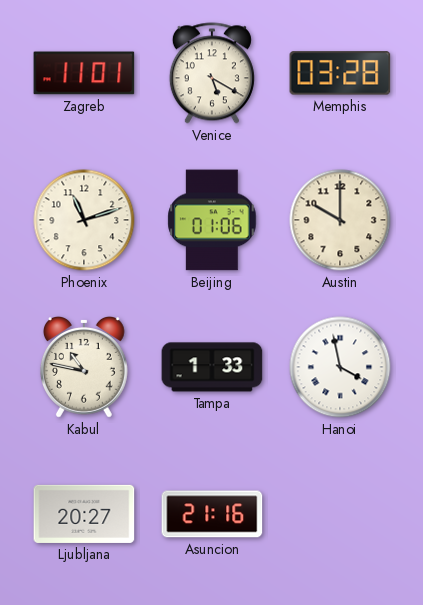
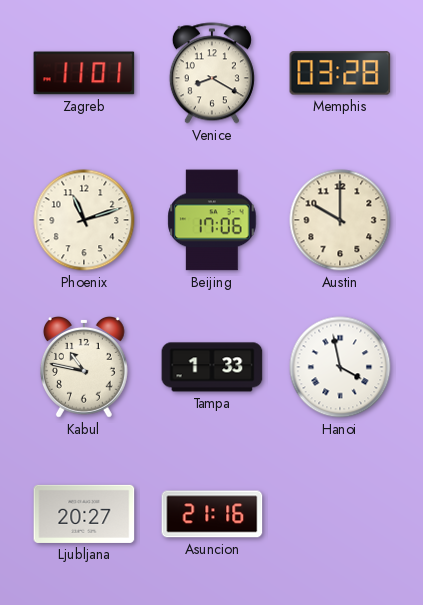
Venice: 5:20 -> 8:20 (212, 73)
Beijing: 01:06 -> 17:06 (212, 220)
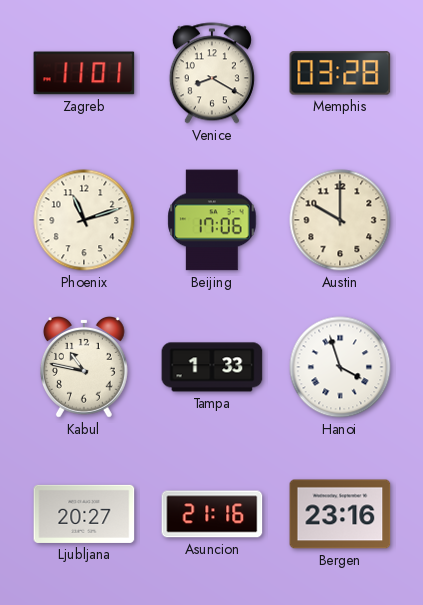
Hanoi: 3:58 -> 3:57 (340, 367)
Bergen: none -> 23:16 (340, 514)
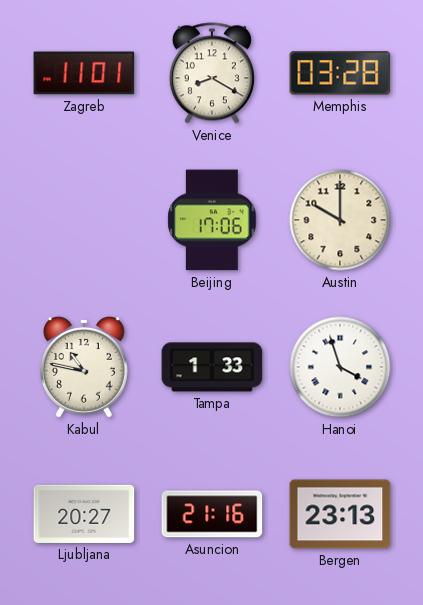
Phoenix: 11:12 -> none (84, 220)
Bergen: 23:16 -> 23:13 (340, 514)
